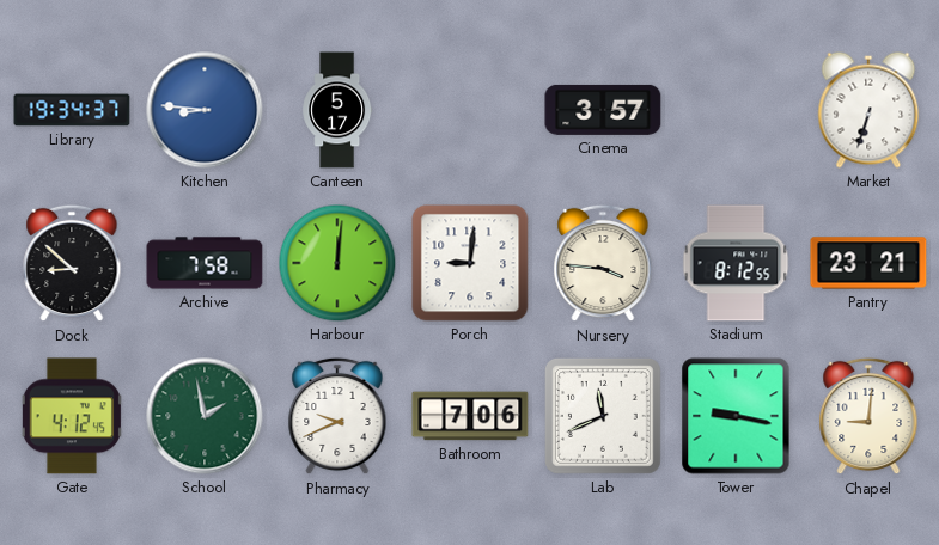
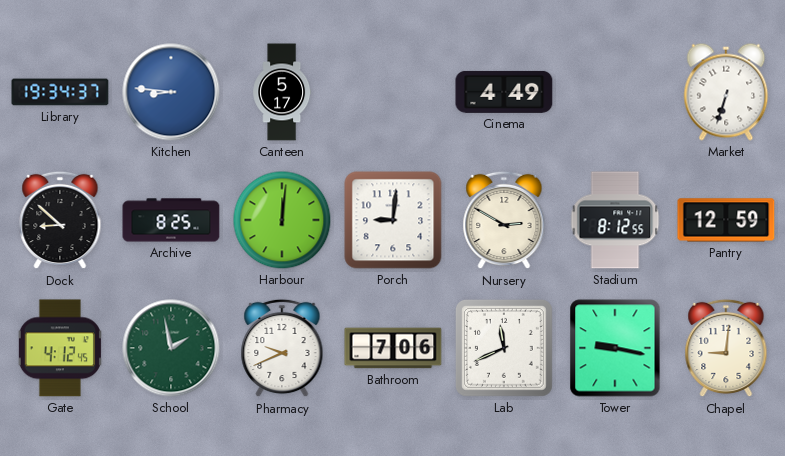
Cinema: 3:57 -> 4:49 (504, 92)
Archive: 7:58 -> 8:25 (171, 220)
Nursery: 3:46 -> 2:50 (504, 220)
Pantry: 23:21 -> 12:59 (726, 220)
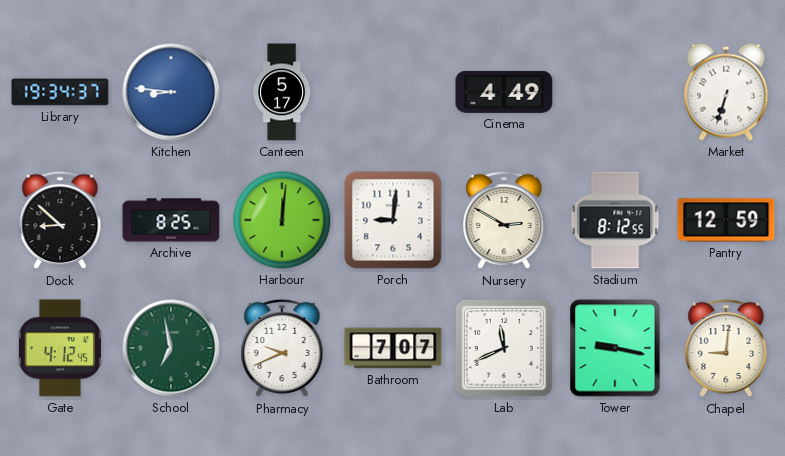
School: 1:58 -> 6:58 (171, 348)
Bathroom: 7:06 -> 7:07 (393, 348)
